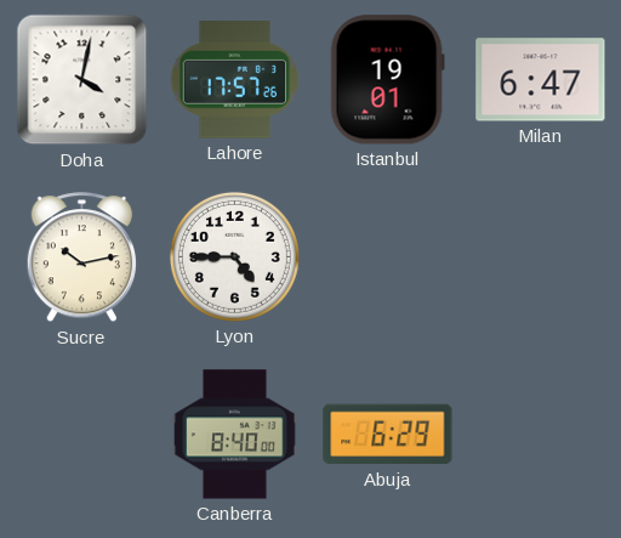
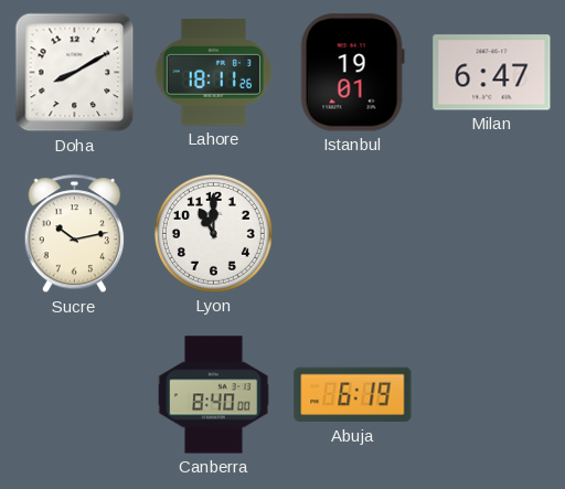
Doha: 4:02 -> 8:10 (75, 73)
Lahore: 17:57 -> 18:11 (213, 73)
Lyon: 4:45 -> 11:00 (213, 233)
Abuja: 6:29 -> 6:19 (353, 395)
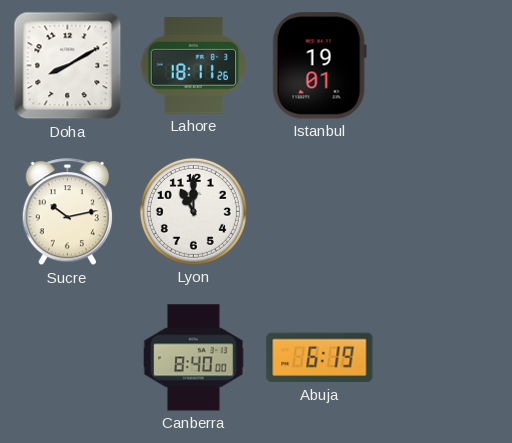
Milan: 6:47 -> none (492, 73)
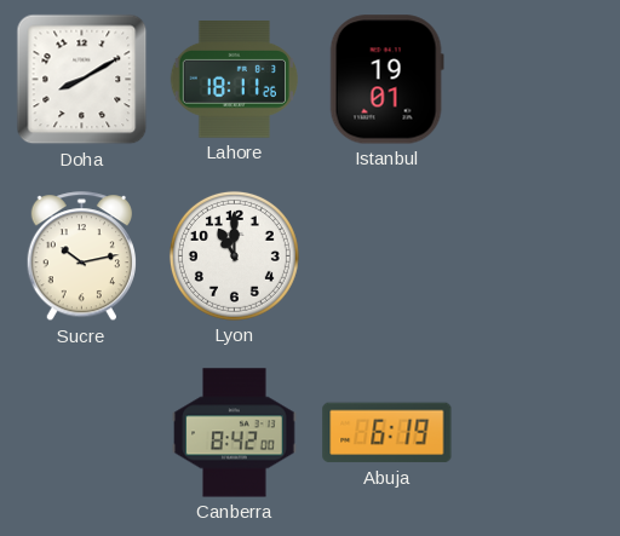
Canberra: 8:40 -> 8:42 (235, 433)
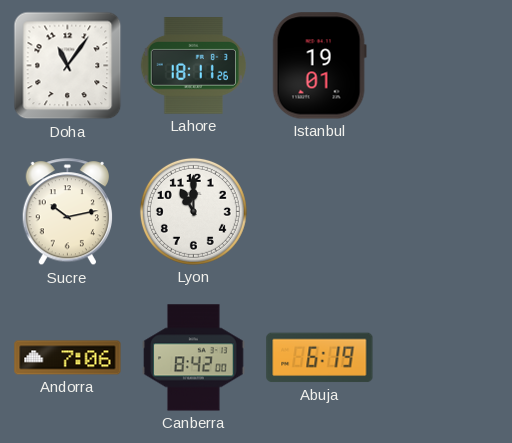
Doha: 8:10 -> 11:06 (68, 66)
Andorra: none -> 7:06 (68, 358)
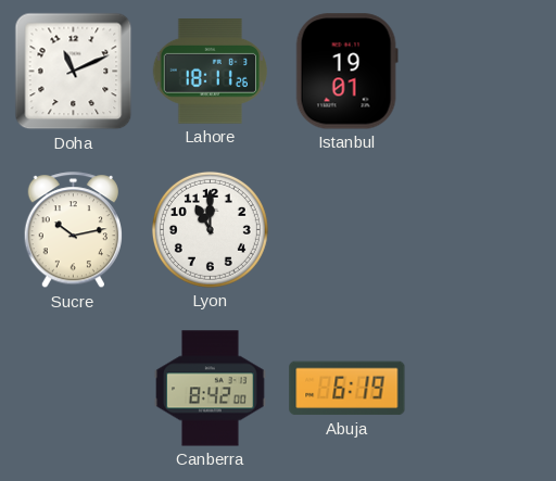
Doha: 11:06 -> 11:11 (74, 72)
Andorra: 7:06 -> none (68, 358)
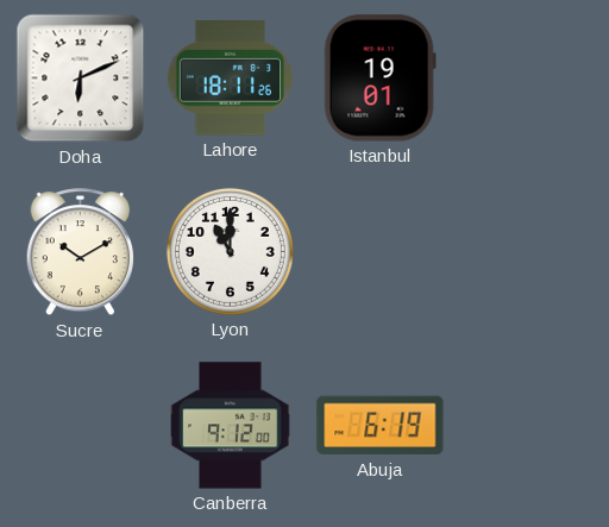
Doha: 11:11 -> 6:11 (81, 79)
Sucre: 10:13 -> 10:10 (80, 252)
Canberra: 8:42 -> 9:12 (231, 426)
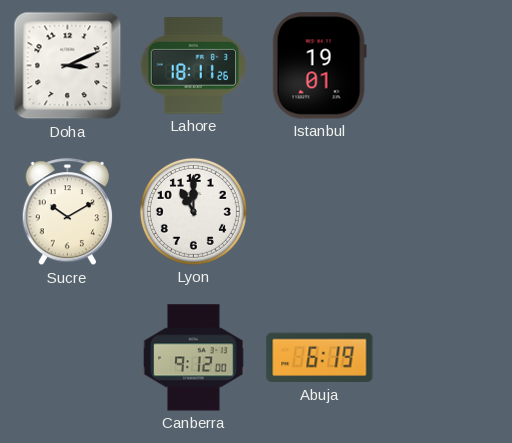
Doha: 6:11 -> 3:11 (68, 66)
